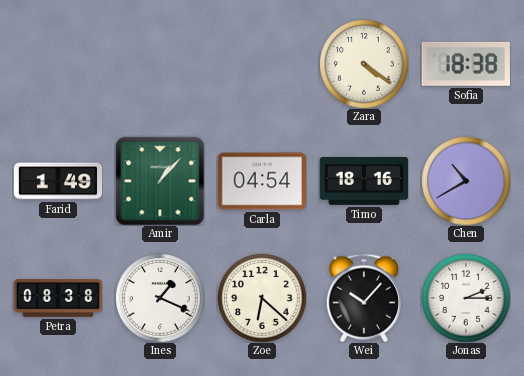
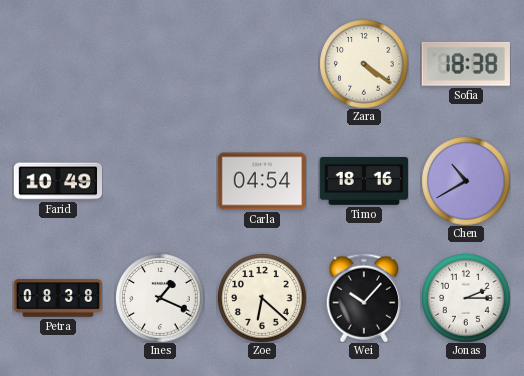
Farid: 1:49 -> 10:49 (58, 181)
Amir: 1:07 -> none (160, 181)
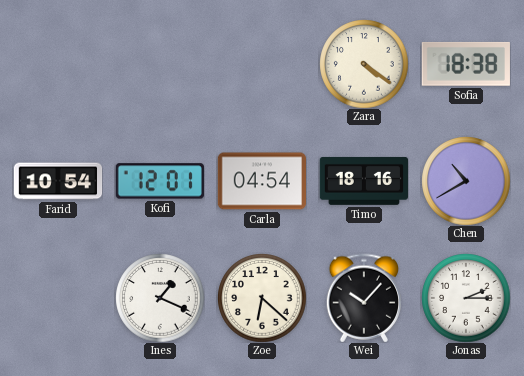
Farid: 10:49 -> 10:54 (58, 181)
Kofi: none -> 12:01 (160, 181)
Petra: 08:38 -> none (58, 298)
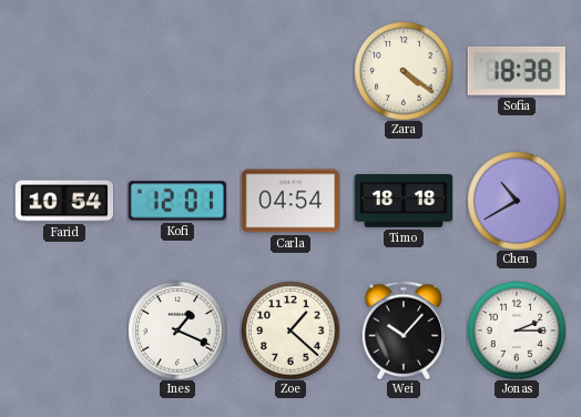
Timo: 18:16 -> 18:18 (402, 201)
Zoe: 6:22 -> 1:22 (290, 330)
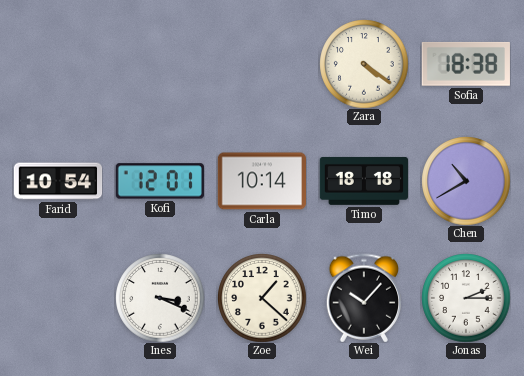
Carla: 04:54 -> 10:14 (261, 181)
Ines: 1:19 -> 3:19 (160, 298)
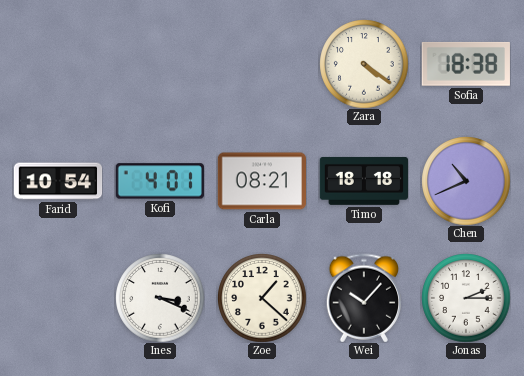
Kofi: 12:01 -> 4:01 (160, 181)
Carla: 10:14 -> 08:21 (261, 181)
Chen: 10:40 -> 10:41 (466, 181)
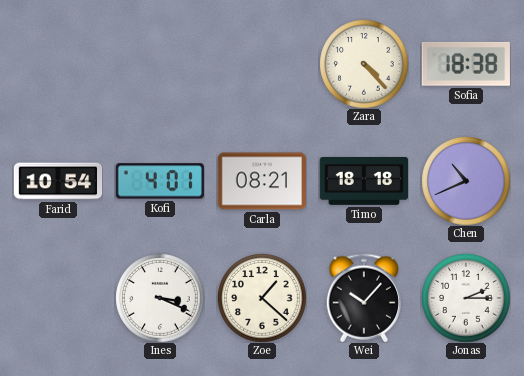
Zara: 4:21 -> 4:23 (364, 64)
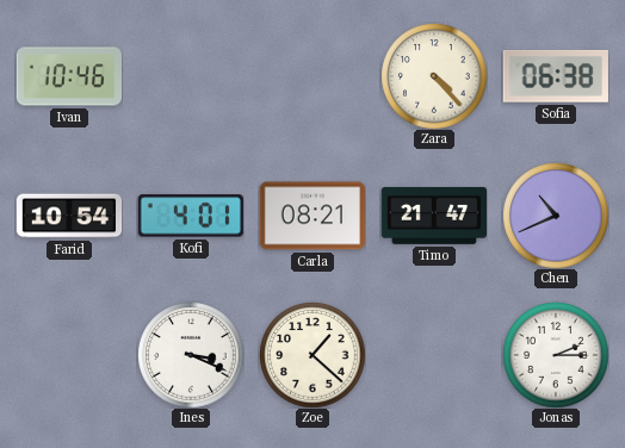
Ivan: none -> 10:46 (68, 76)
Sofia: 18:38 -> 06:38 (556, 76)
Timo: 18:18 -> 21:47 (433, 216)
Wei: 10:07 -> none (363, 298)
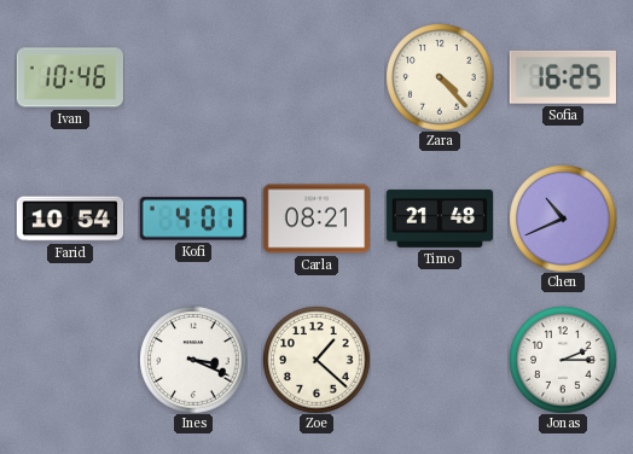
Sofia: 06:38 -> 16:25 (563, 77)
Timo: 21:47 -> 21:48 (439, 219)
